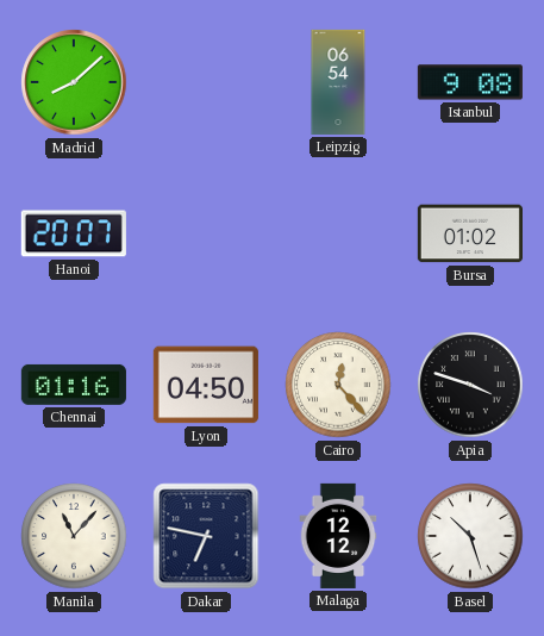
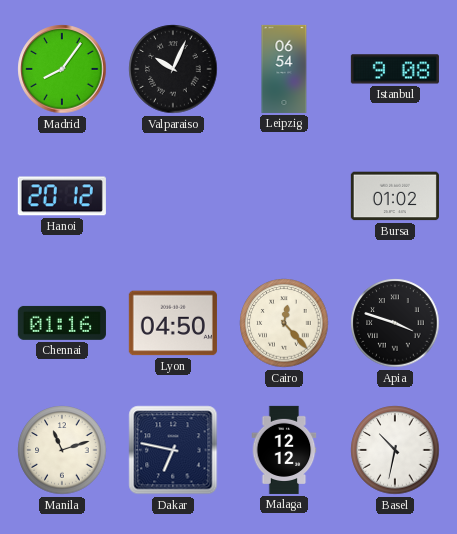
Madrid: 8:08 -> 8:06 (62, 69)
Valparaiso: none -> 10:04 (173, 69)
Hanoi: 20:07 -> 20:12 (62, 196)
Manila: 11:07 -> 11:12 (62, 450)
Basel: 10:27 -> 10:32 (395, 450)
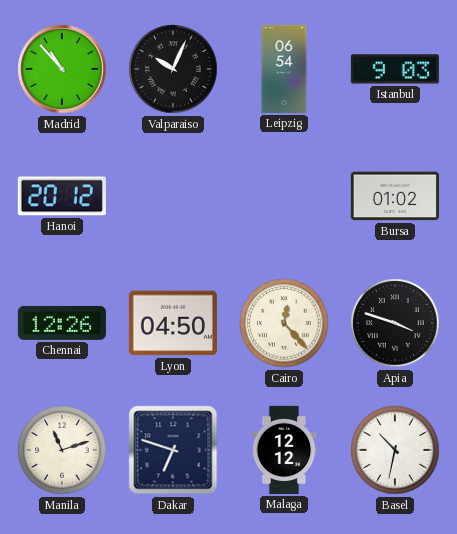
Madrid: 8:06 -> 10:53 (62, 69)
Istanbul: 9:08 -> 9:03 (395, 69)
Chennai: 01:16 -> 12:26 (62, 323)
Dakar: 6:47 -> 6:48 (173, 450)
